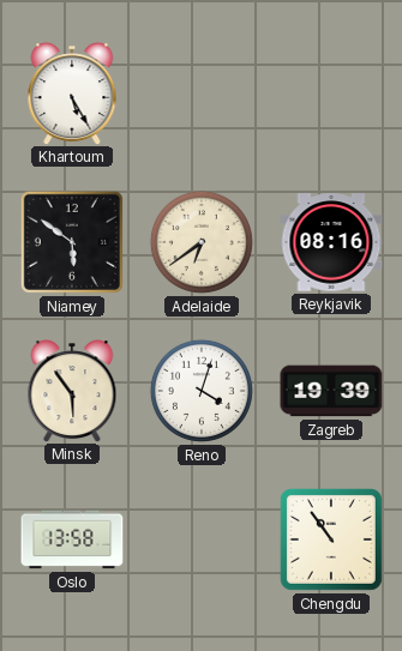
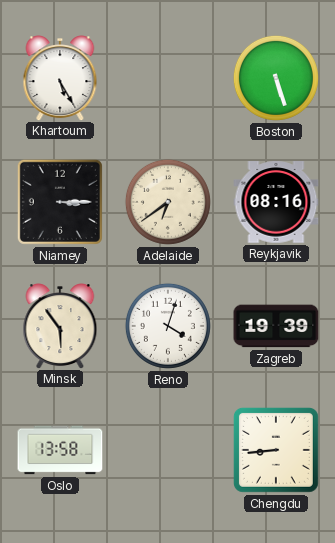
Boston: none -> 5:27 (276, 78)
Niamey: 5:51 -> 3:15 (60, 202)
Chengdu: 10:54 -> 8:44 (276, 450)
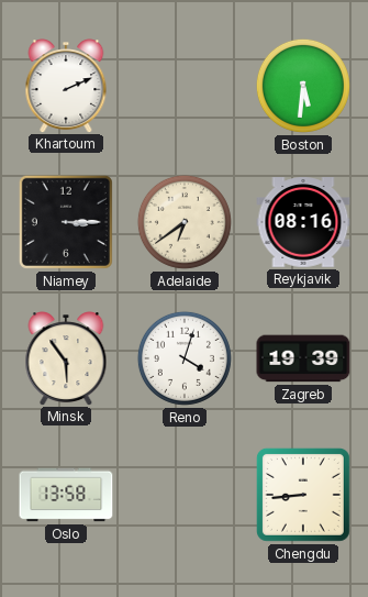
Khartoum: 5:25 -> 2:11 (66, 86)
Boston: 5:27 -> 5:31 (303, 86)
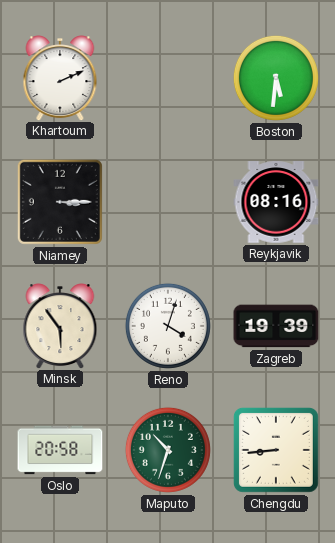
Adelaide: 6:39 -> none (185, 222)
Oslo: 13:58 -> 20:58 (60, 450)
Maputo: none -> 10:33 (168, 450)
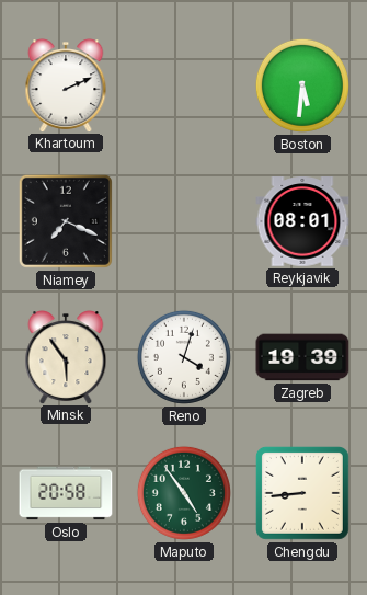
Niamey: 3:15 -> 7:19 (66, 221)
Reykjavik: 08:16 -> 08:01 (302, 221)
Maputo: 10:33 -> 4:54 (184, 493)
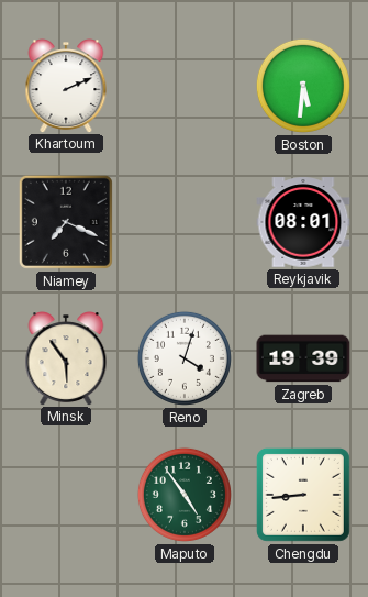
Oslo: 20:58 -> none (66, 493)
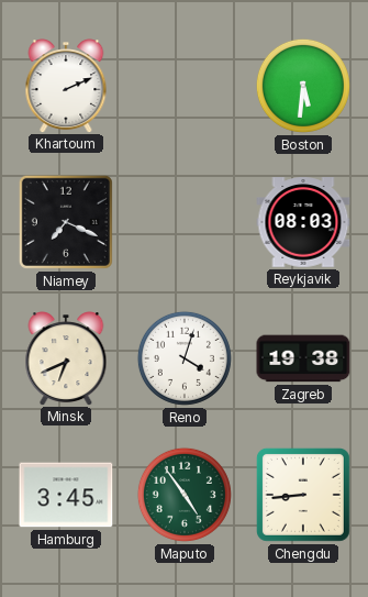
Reykjavik: 08:01 -> 08:03 (303, 222)
Minsk: 5:54 -> 6:41 (66, 358)
Zagreb: 19:39 -> 19:38 (303, 358)
Hamburg: none -> 3:45 (66, 495)
